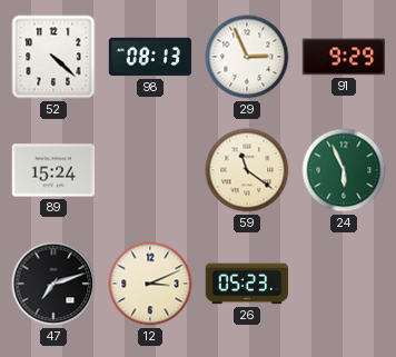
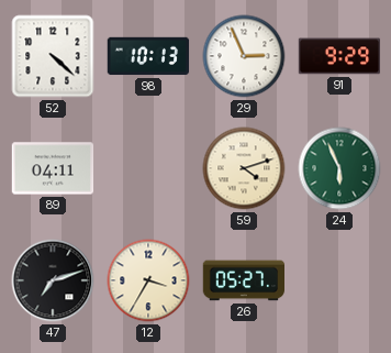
98: 08:13 -> 10:13 (148, 56)
89: 15:24 -> 04:11 (53, 168)
59: 11:21 -> 4:12 (244, 168)
12: 3:11 -> 3:35 (148, 280)
26: 05:23 -> 05:27 (244, 280)
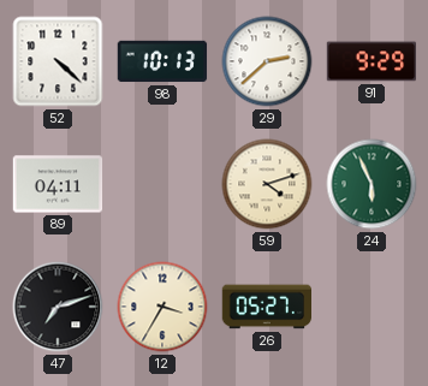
29: 2:56 -> 2:38 (267, 61)
